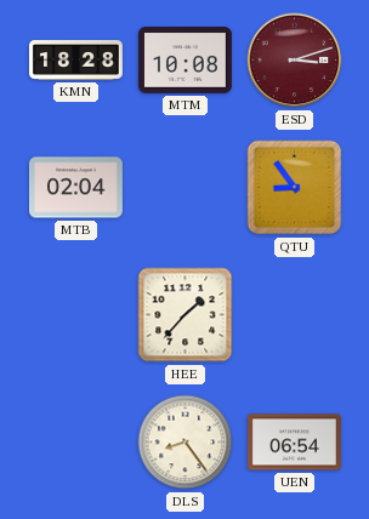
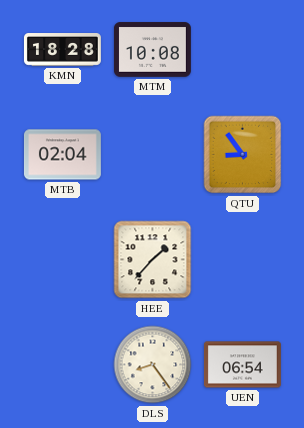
ESD: 3:12 -> none (295, 61)
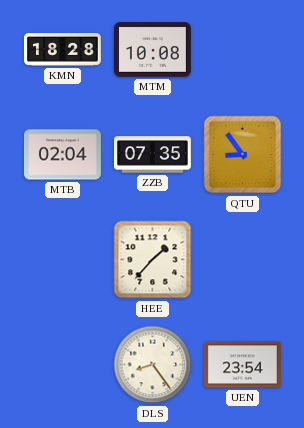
ZZB: none -> 07:35 (153, 155)
UEN: 06:54 -> 23:54 (242, 365)
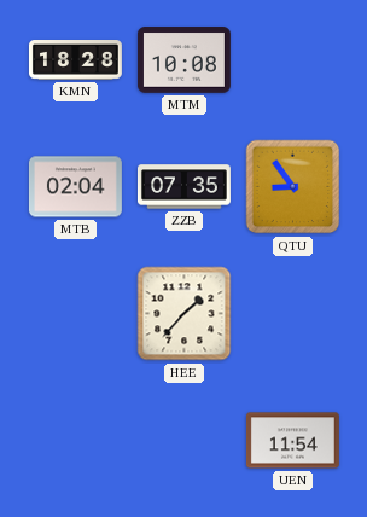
DLS: 8:24 -> none (153, 365)
UEN: 23:54 -> 11:54 (292, 441)
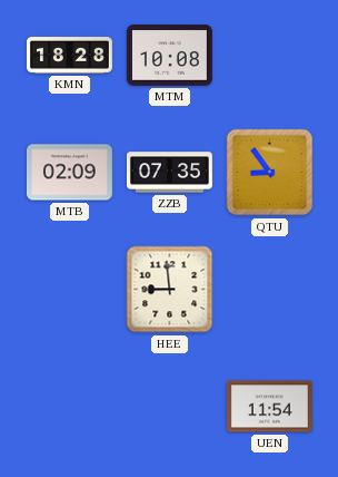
MTB: 02:04 -> 02:09 (69, 173)
HEE: 1:37 -> 8:59 (170, 290)
